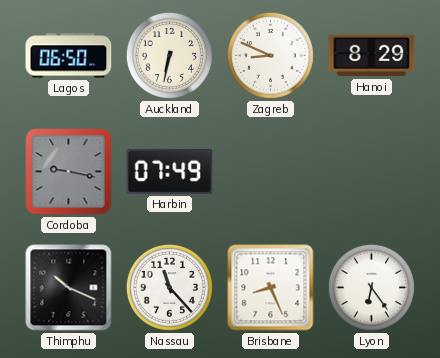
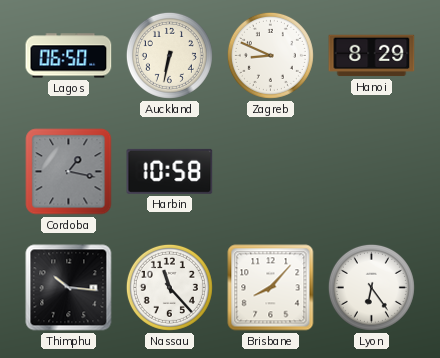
Cordoba: 9:17 -> 1:17 (69, 172)
Harbin: 07:49 -> 10:58 (170, 171)
Thimphu: 10:19 -> 10:16 (69, 288)
Brisbane: 8:26 -> 8:07 (271, 288)
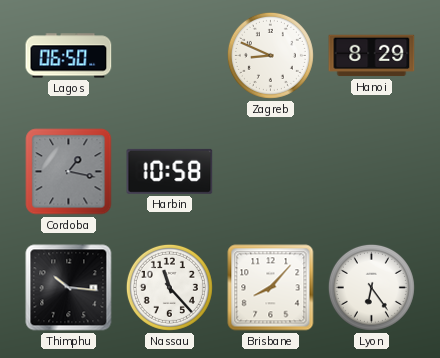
Auckland: 6:32 -> none (169, 55)
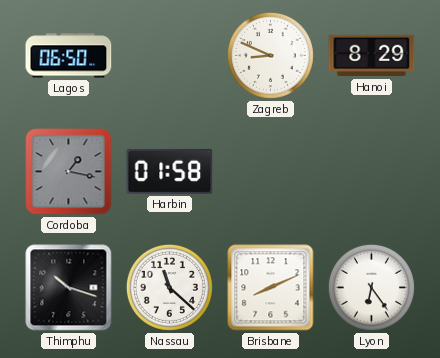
Harbin: 10:58 -> 01:58 (170, 171)
Thimphu: 10:16 -> 10:18 (69, 288)
Nassau: 11:23 -> 11:22 (169, 287)
Brisbane: 8:07 -> 8:11 (271, 288)
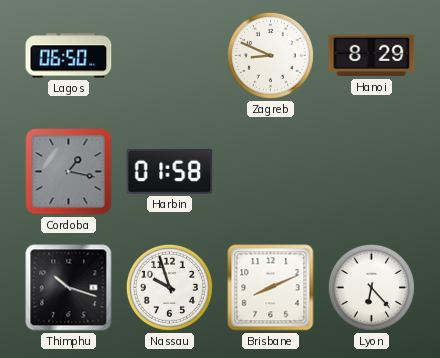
Nassau: 11:22 -> 9:57 (169, 287)
Lyon: 6:24 -> 6:23 (371, 287)
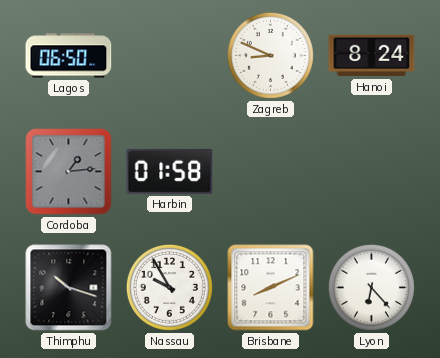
Hanoi: 8:29 -> 8:24 (372, 56)
Cordoba: 1:17 -> 1:14 (69, 172)
Nassau: 9:57 -> 9:55 (169, 287)
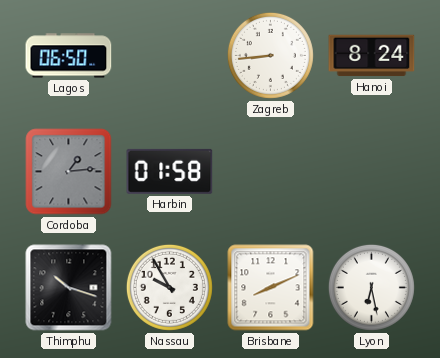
Zagreb: 8:49 -> 8:44 (270, 55)
Lyon: 6:23 -> 6:28 (371, 287)
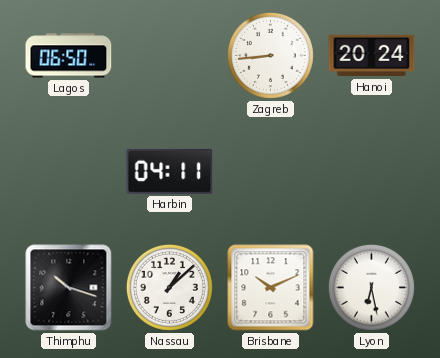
Hanoi: 8:24 -> 20:24 (372, 56)
Cordoba: 1:14 -> none (69, 172)
Harbin: 01:58 -> 04:11 (170, 171)
Nassau: 9:55 -> 1:08 (169, 287)
Brisbane: 8:11 -> 10:11 (271, 288)
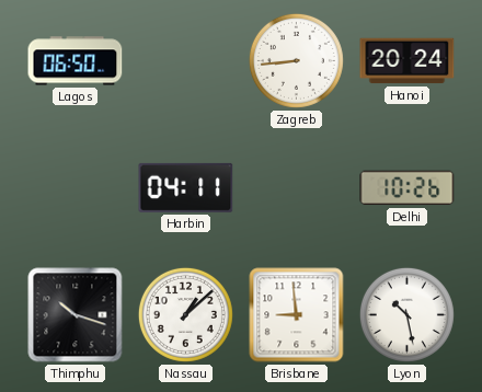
Delhi: none -> 10:26 (408, 188)
Brisbane: 10:11 -> 8:59 (297, 315)
Lyon: 6:28 -> 10:28 (406, 314)
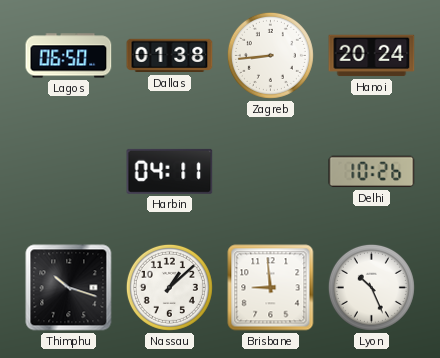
Dallas: none -> 01:38 (170, 56)
Lyon: 10:28 -> 10:26 (371, 287)
